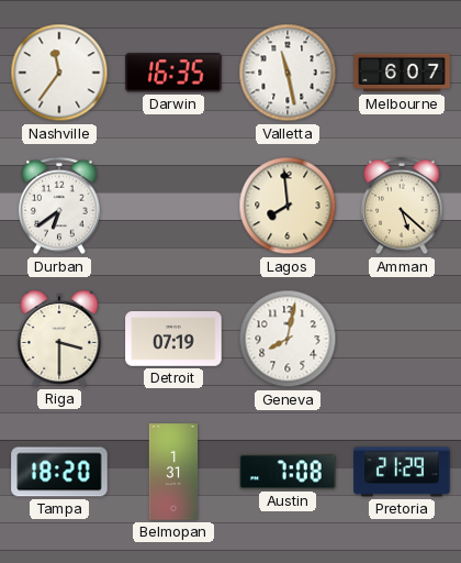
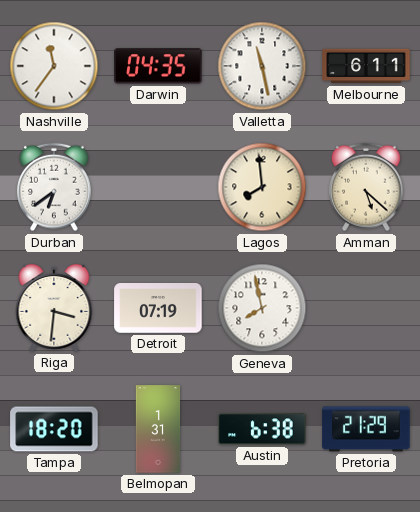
Darwin: 16:35 -> 04:35 (158, 66)
Melbourne: 6:07 -> 6:11 (366, 66)
Riga: 3:30 -> 3:31 (54, 309)
Geneva: 8:02 -> 7:58 (262, 308)
Austin: 7:08 -> 6:38 (262, 429)
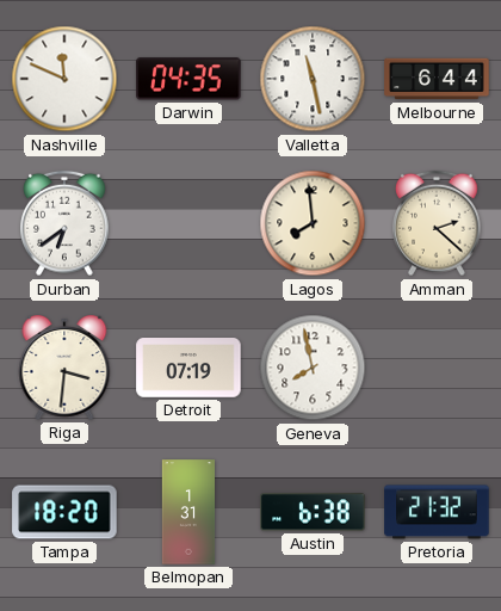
Nashville: 11:36 -> 11:49 (64, 79)
Melbourne: 6:11 -> 6:44 (437, 79)
Amman: 5:22 -> 2:22 (437, 223)
Pretoria: 21:29 -> 21:32 (437, 512)
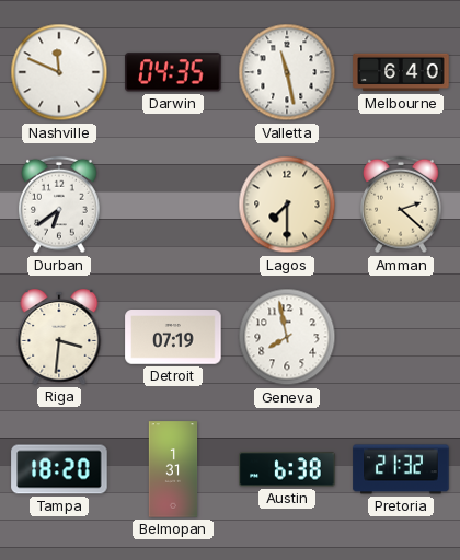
Melbourne: 6:44 -> 6:40 (401, 72)
Lagos: 7:59 -> 7:30 (287, 205)
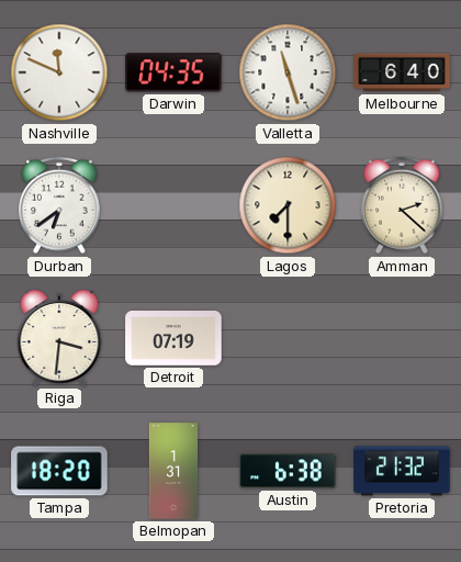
Valletta: 11:28 -> 11:27 (288, 72)
Geneva: 7:58 -> none (287, 337)
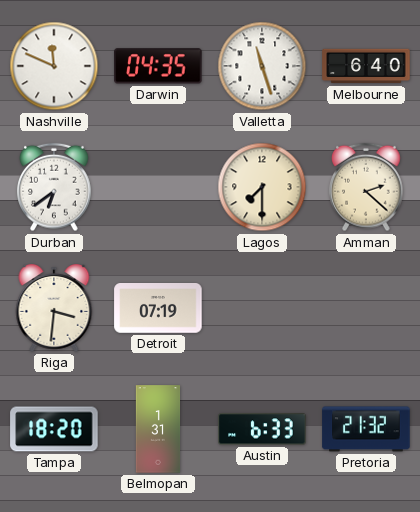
Austin: 6:38 -> 6:33 (262, 429)
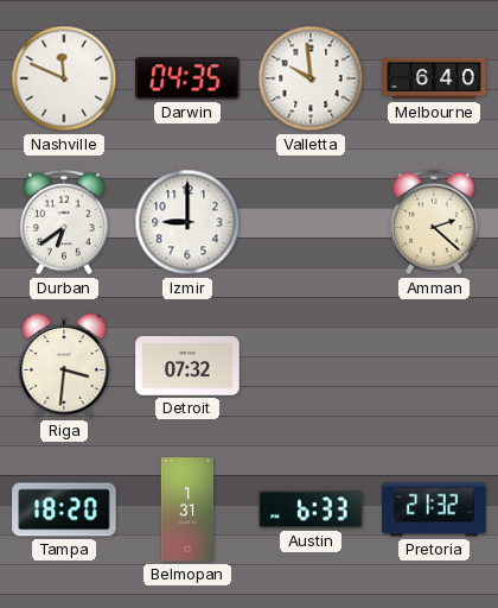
Valletta: 11:27 -> 9:59 (311, 78)
Izmir: none -> 9:00 (187, 222)
Lagos: 7:30 -> none (262, 187)
Detroit: 07:19 -> 07:32 (187, 366)
